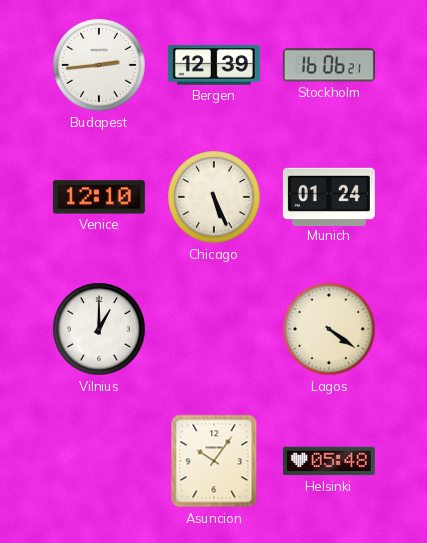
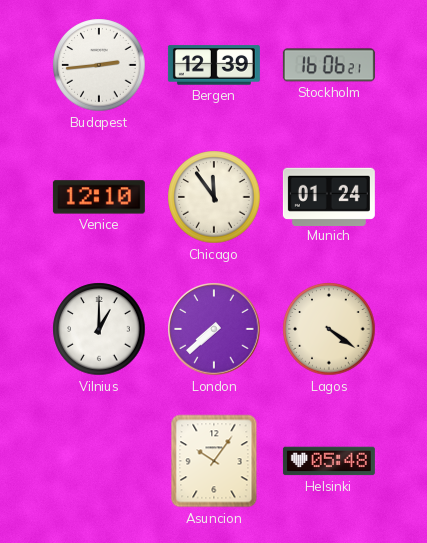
Chicago: 5:26 -> 11:54 (214, 197)
London: none -> 7:38 (214, 329)
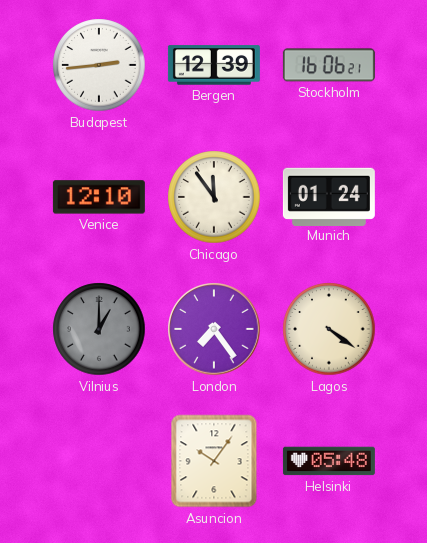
Vilnius dial: white -> grey (99, 329)
London: 7:38 -> 7:24 (214, 329)
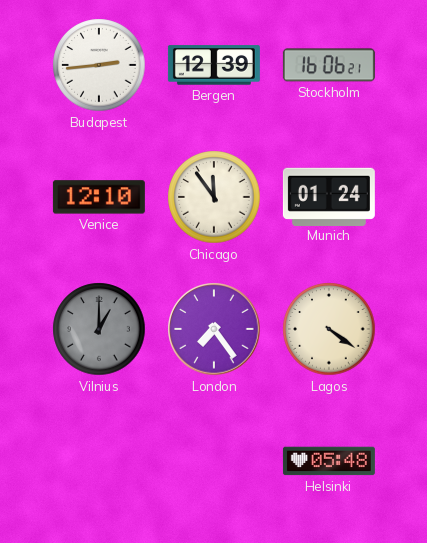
Asuncion: 10:06 -> none (214, 461)
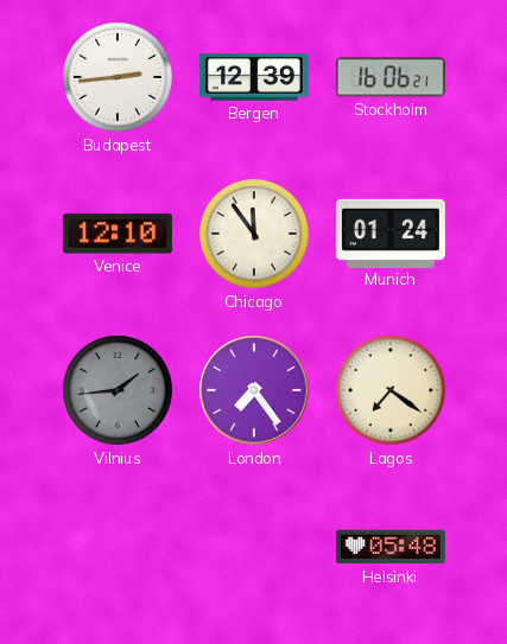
Vilnius: 1:00 -> 1:44 (118, 390)
Lagos: 4:21 -> 7:21 (391, 390)
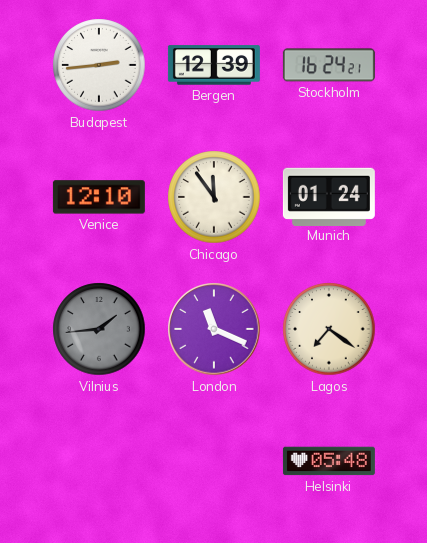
Stockholm: 16:06 -> 16:24 (329, 65)
London: 7:24 -> 11:19 (214, 329)
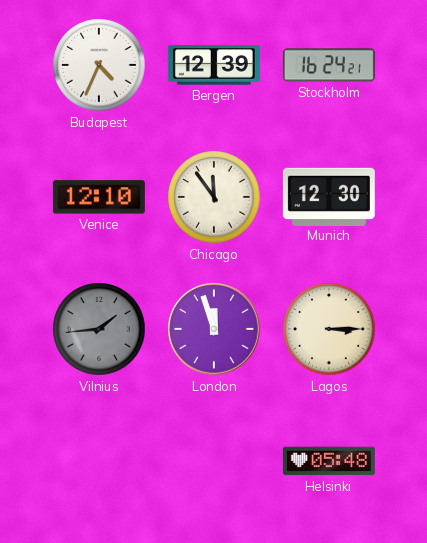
Budapest: 2:44 -> 4:34 (99, 65)
Munich: 01:24 -> 12:30 (329, 196)
London: 11:19 -> 11:57 (214, 329)
Lagos: 7:21 -> 3:15 (329, 329)
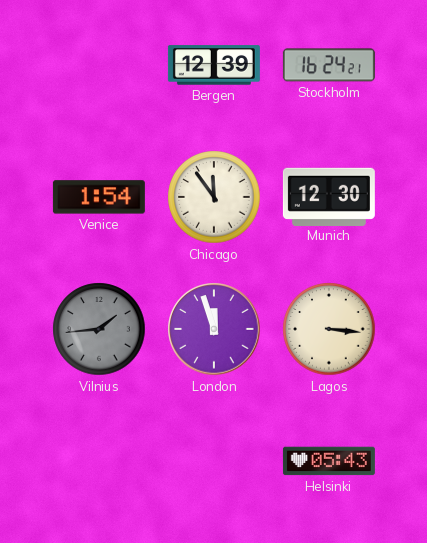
Budapest: 4:34 -> none (99, 65)
Venice: 12:10 -> 1:54 (99, 197)
Lagos: 3:15 -> 3:16 (329, 329)
Helsinki: 05:48 -> 05:43 (329, 461)
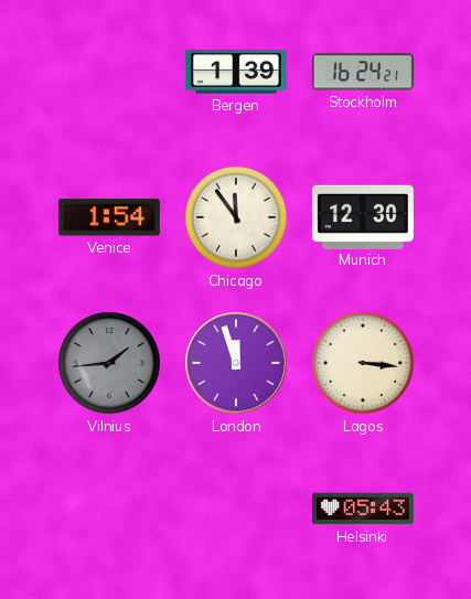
Bergen: 12:39 -> 1:39 (236, 72)
